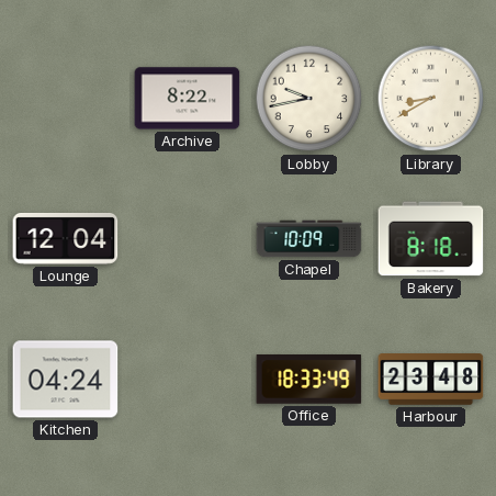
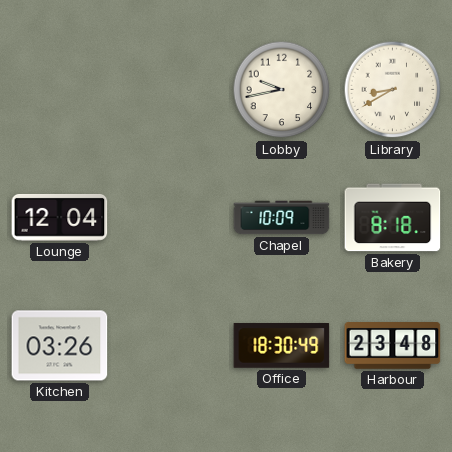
Archive: 8:22 -> none (188, 99)
Kitchen: 04:24 -> 03:26 (60, 346)
Office: 18:33 -> 18:30 (282, 346)
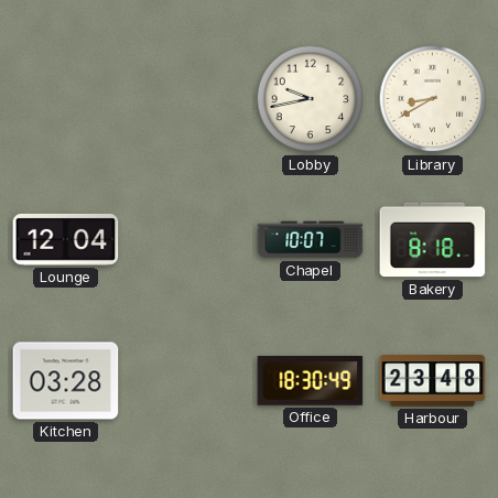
Chapel: 10:09 -> 10:07 (311, 240)
Kitchen: 03:26 -> 03:28 (66, 381)
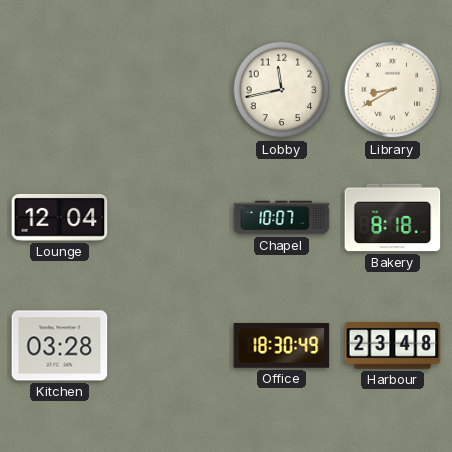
Lobby: 9:43 -> 11:43 (282, 90)
